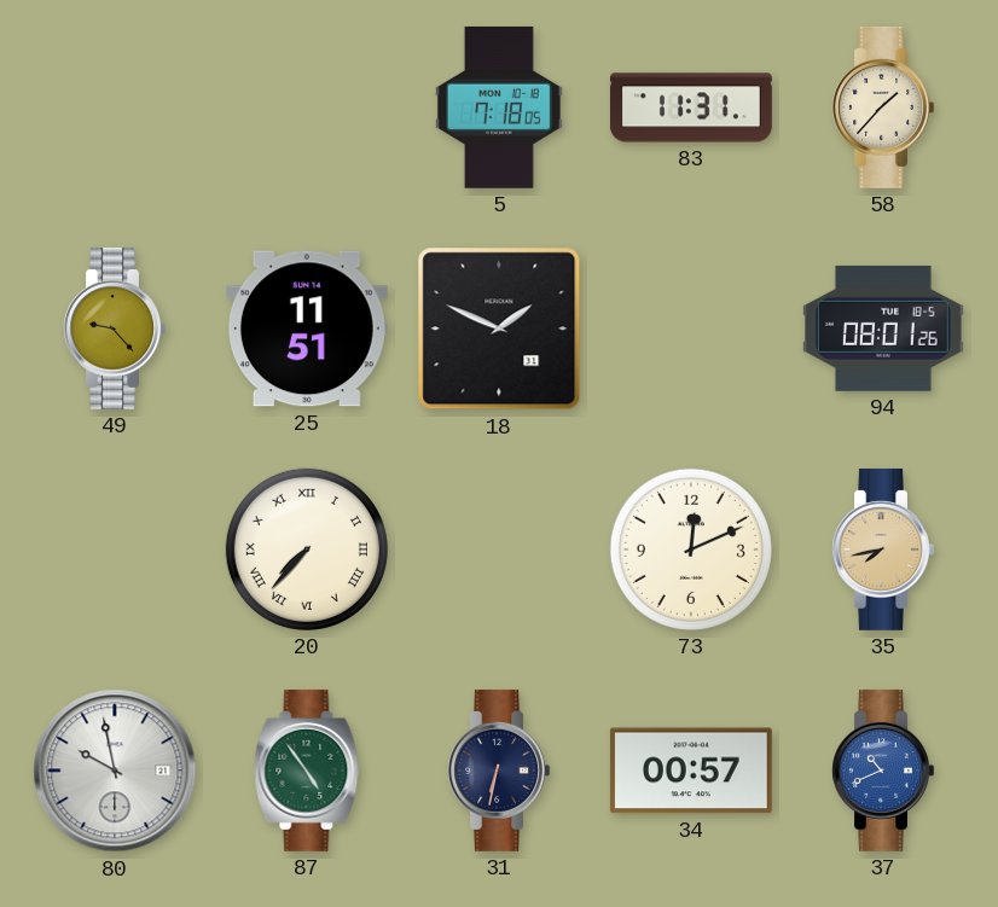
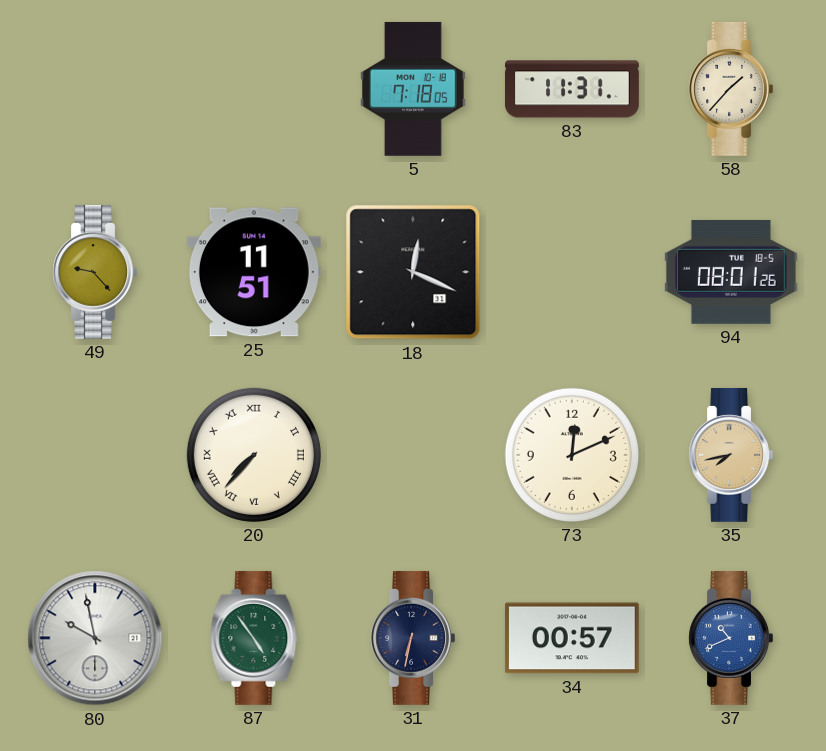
18: 1:49 -> 12:19 (413, 272)
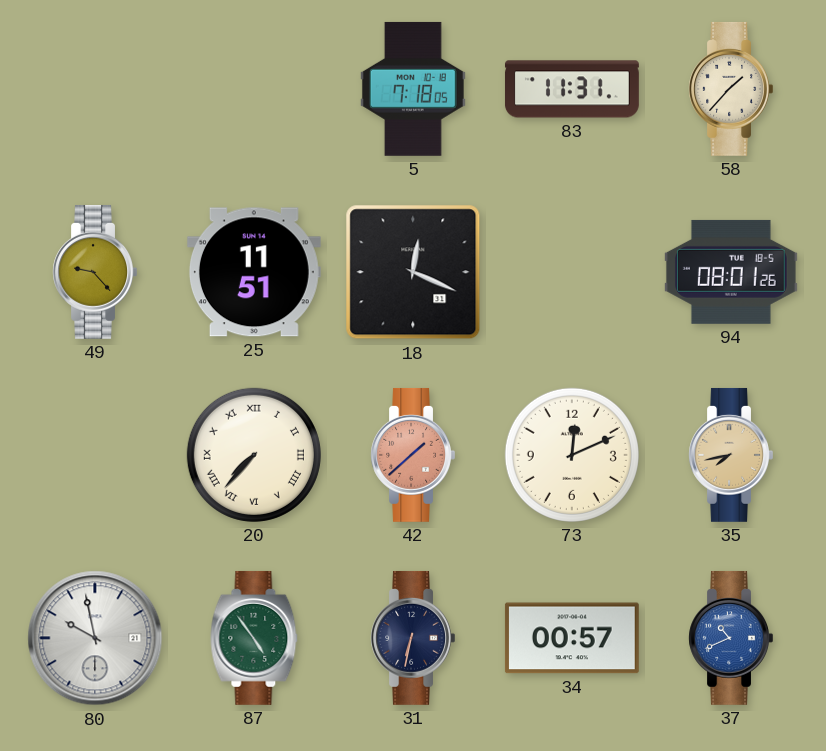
42: none -> 1:38 (413, 455)
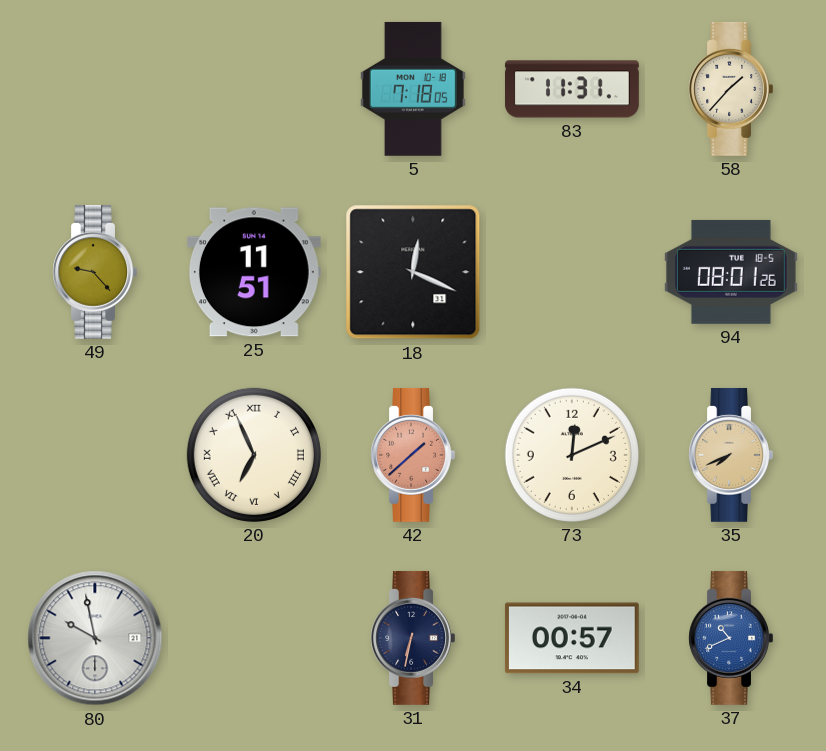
20: 7:37 -> 6:56 (254, 455)
35: 7:43 -> 7:41 (731, 455)
87: 4:54 -> none (254, 638)
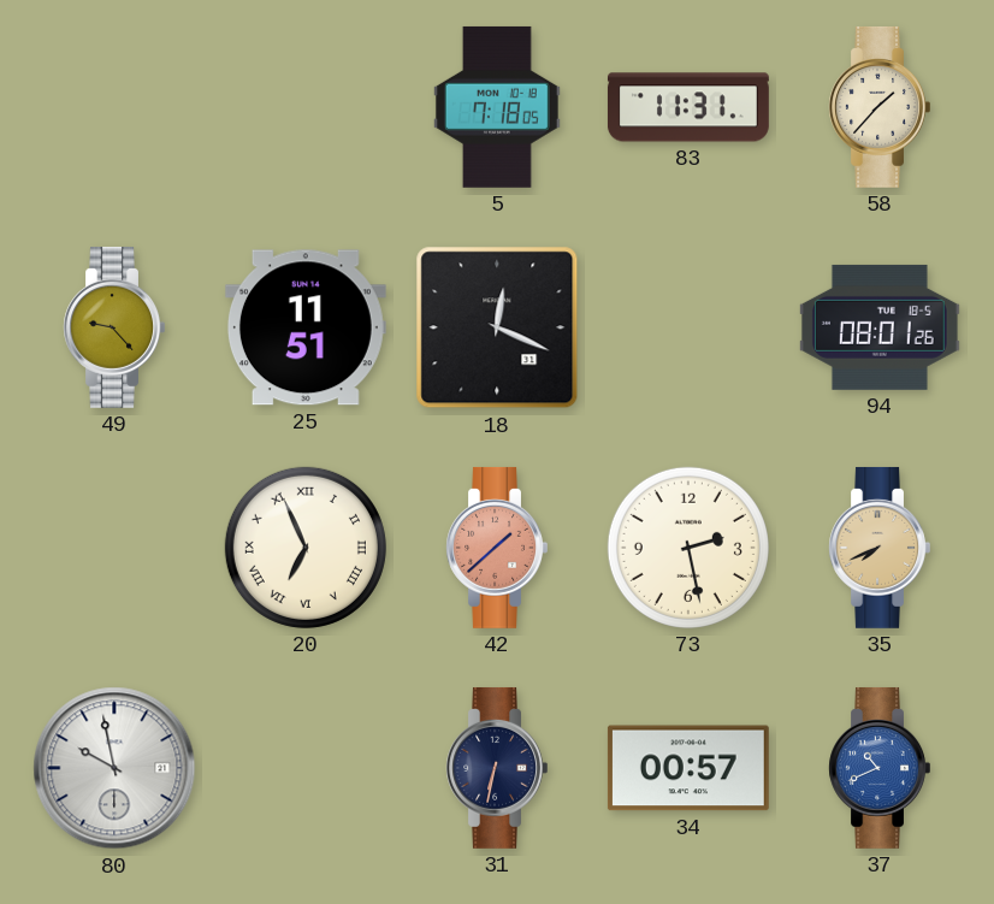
73: 12:11 -> 2:28 (688, 548)
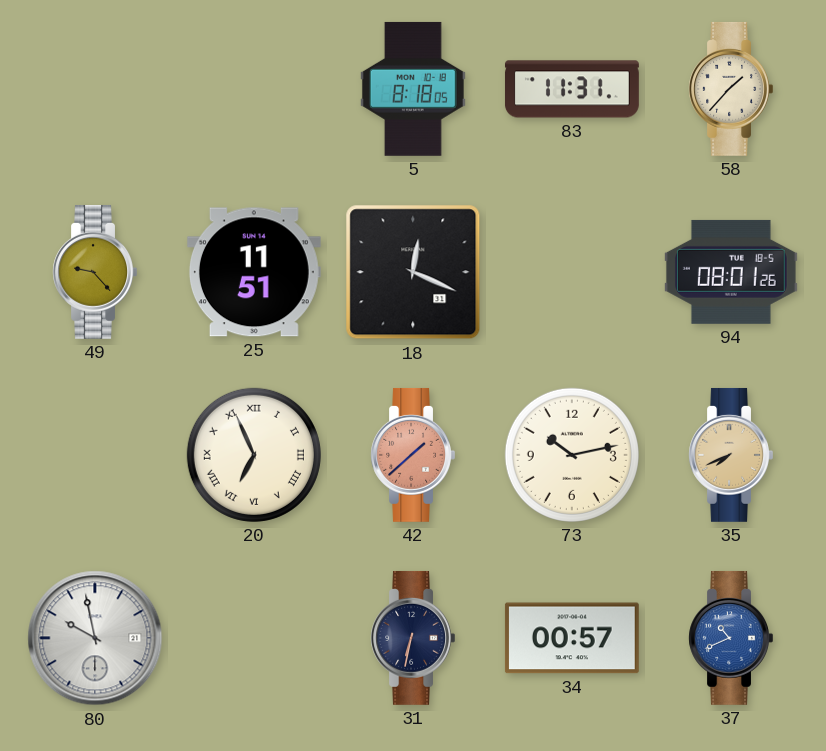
5: 7:18 -> 8:18 (413, 89)
73: 2:28 -> 10:13 (572, 455)
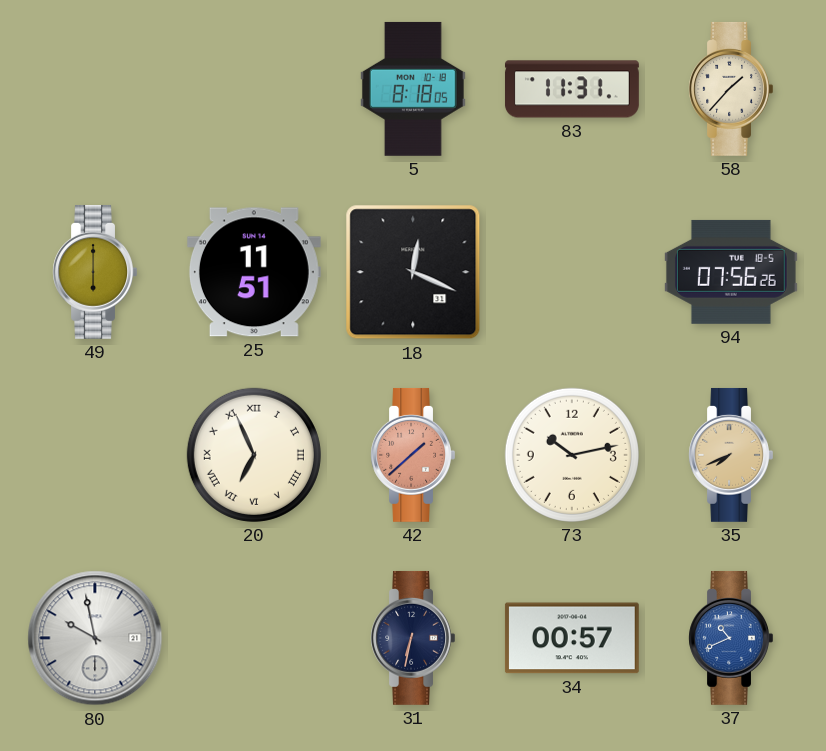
49: 9:23 -> 6:00 (95, 272)
94: 08:01 -> 07:56 (731, 272)
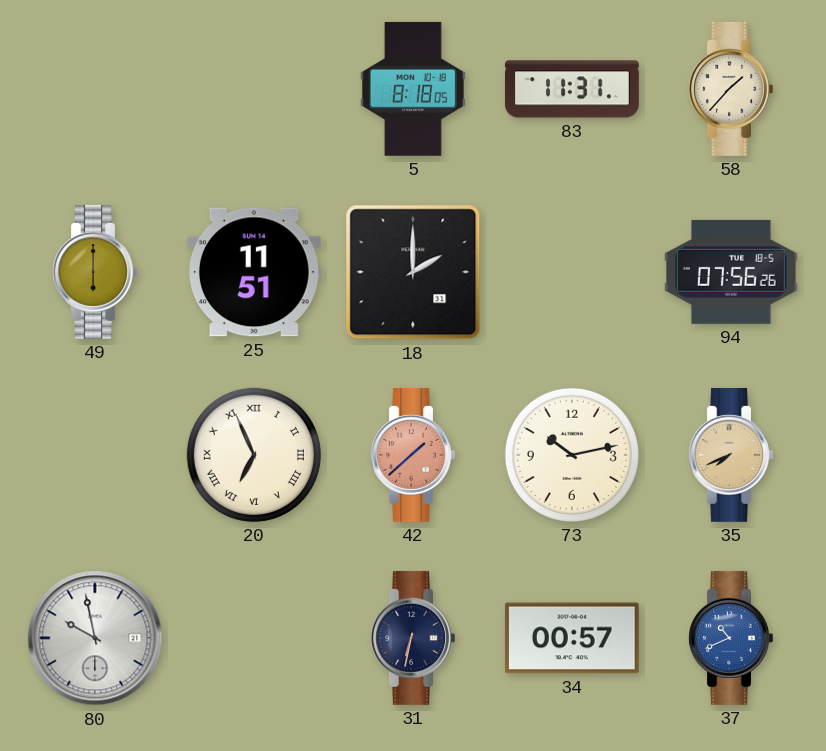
18: 12:19 -> 2:00 (413, 272)
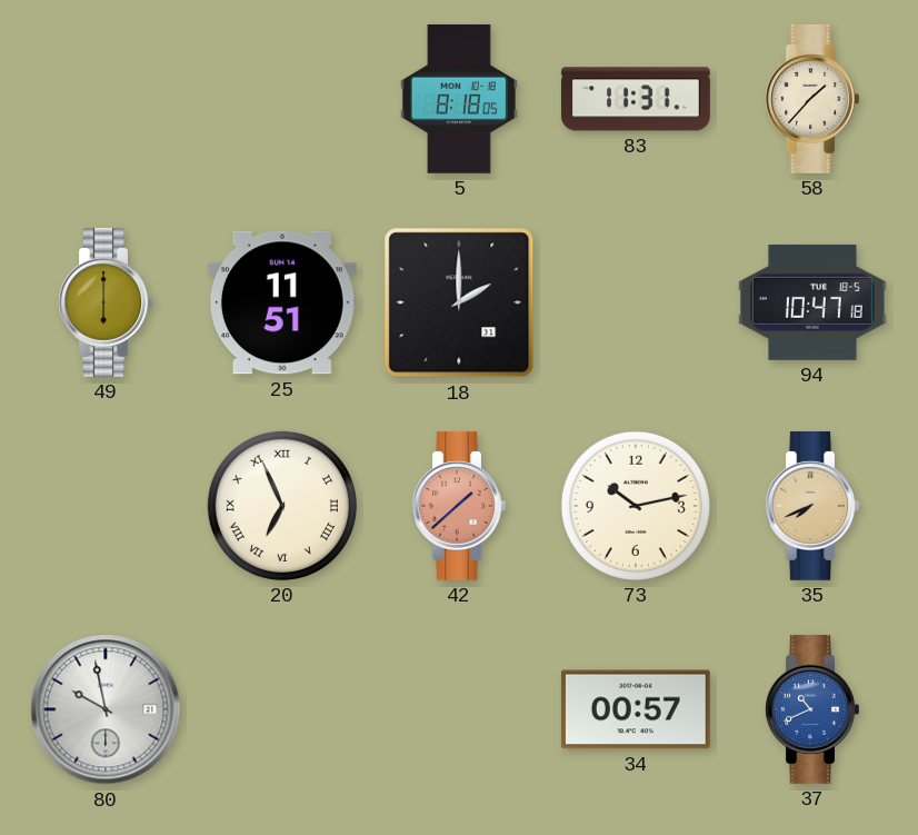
94: 07:56 -> 10:47 (812, 302)
31: 6:32 -> none (413, 638)
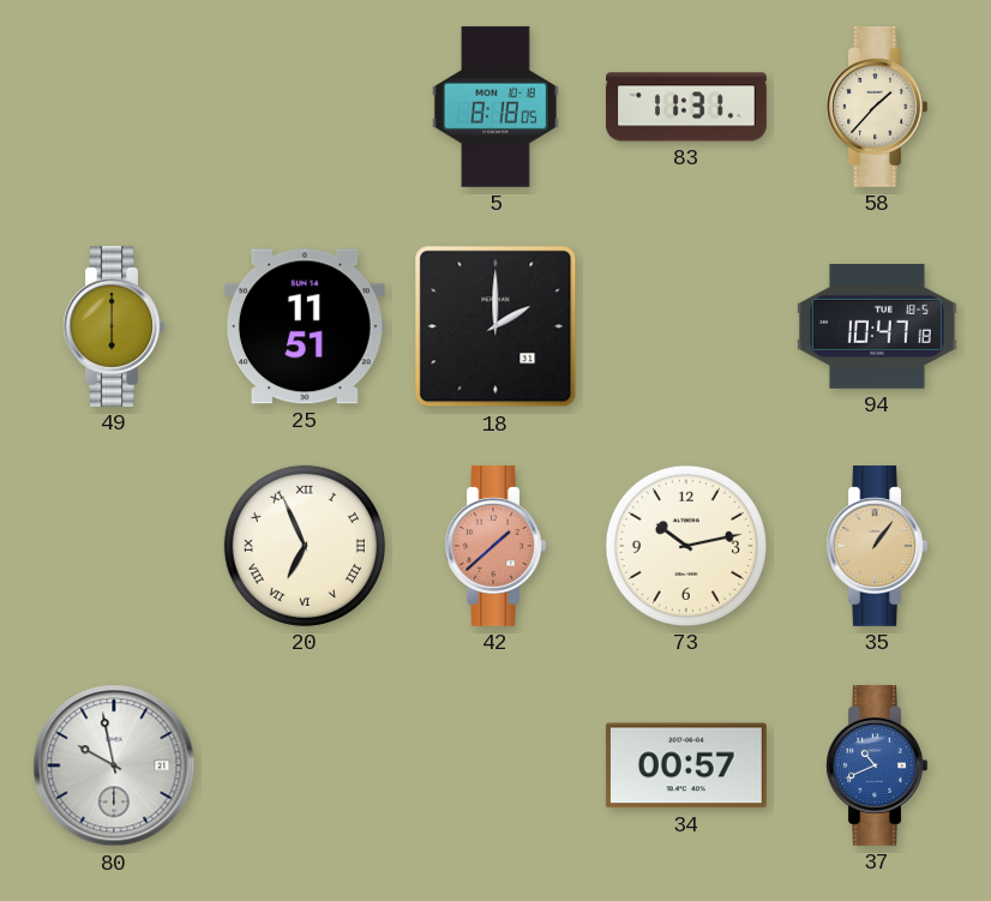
35: 7:41 -> 1:06 (877, 546)
